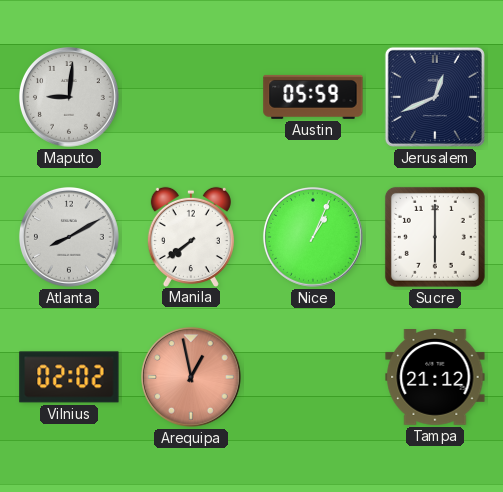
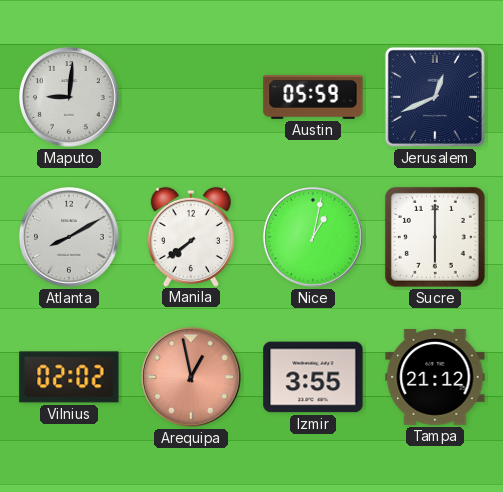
Nice: 1:04 -> 1:02 (313, 237)
Izmir: none -> 3:55 (313, 377)
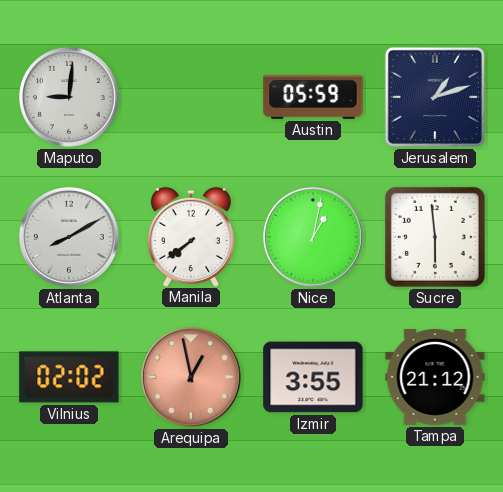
Jerusalem: 12:41 -> 1:12 (435, 97)
Sucre: 6:00 -> 5:59 (435, 237)
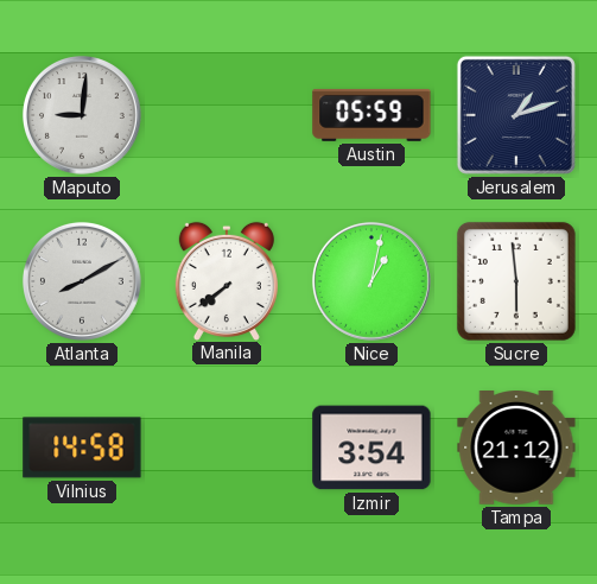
Vilnius: 02:02 -> 14:58 (82, 447)
Arequipa: 12:58 -> none (191, 377)
Izmir: 3:55 -> 3:54 (371, 447)
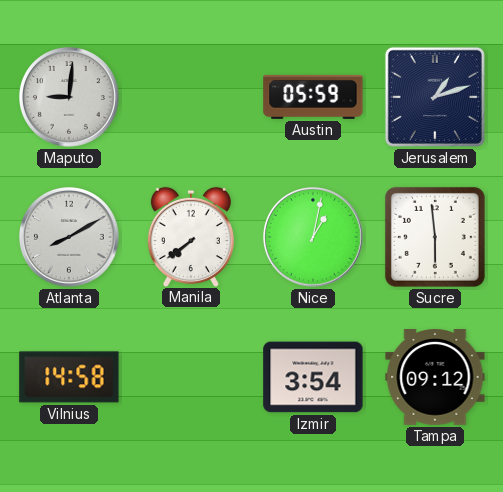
Tampa: 21:12 -> 09:12 (435, 378)
